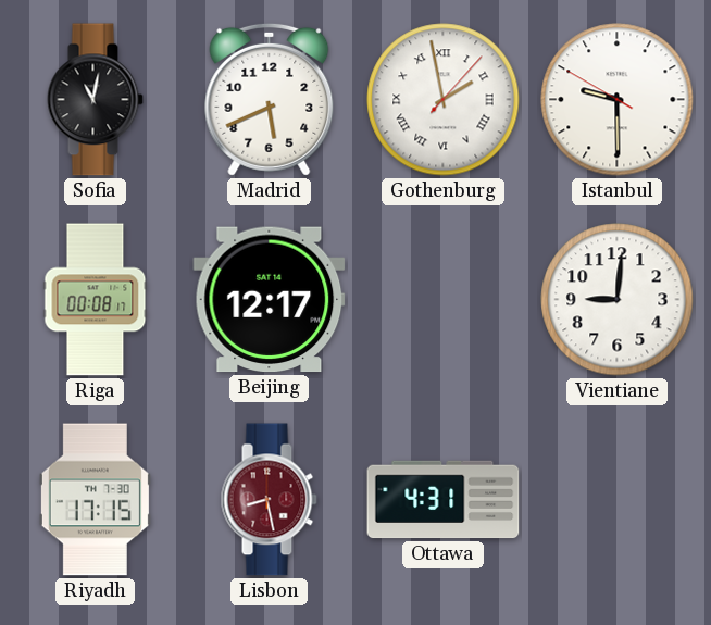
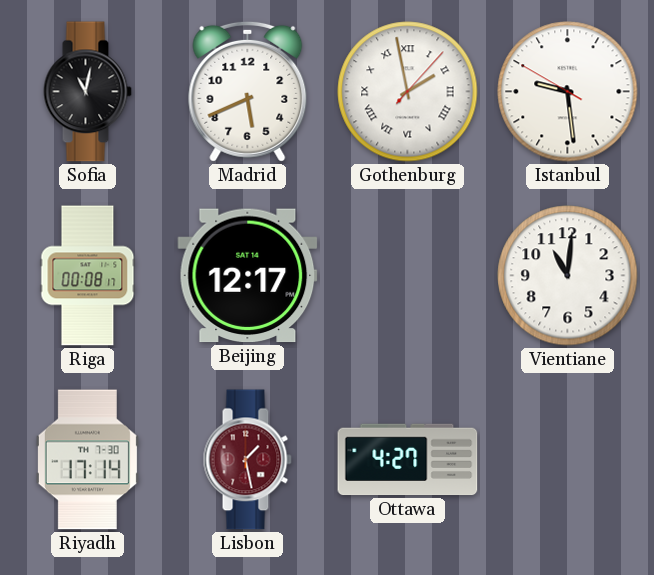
Istanbul: 9:29 -> 9:28 (568, 92)
Vientiane: 9:01 -> 11:01 (568, 276)
Riyadh: 17:15 -> 17:14 (87, 460)
Lisbon: 8:28 -> 1:28 (247, 460)
Ottawa: 4:31 -> 4:27 (408, 460)
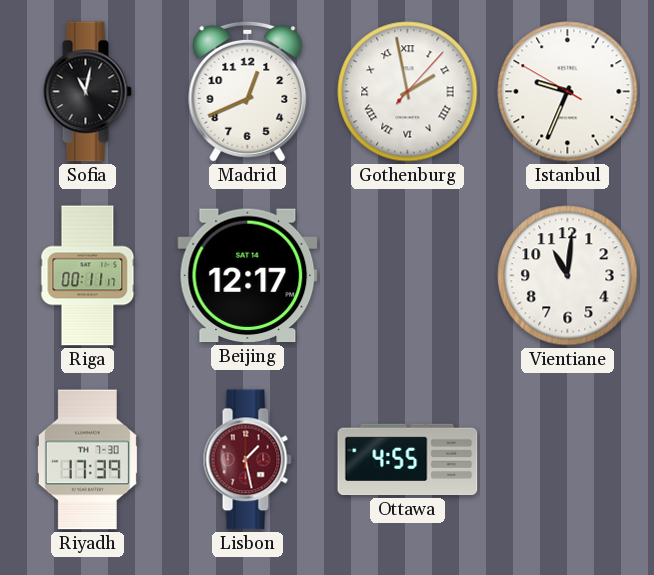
Madrid: 5:41 -> 12:41 (248, 91)
Istanbul: 9:28 -> 9:33 (568, 92)
Riga: 00:08 -> 00:11 (88, 276)
Riyadh: 17:14 -> 17:39 (87, 460)
Ottawa: 4:27 -> 4:55 (408, 460)
